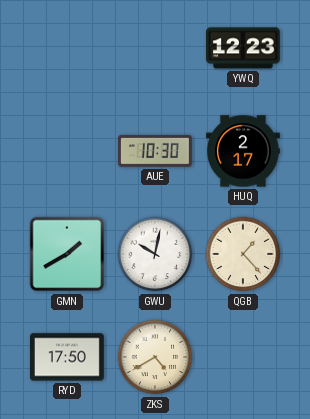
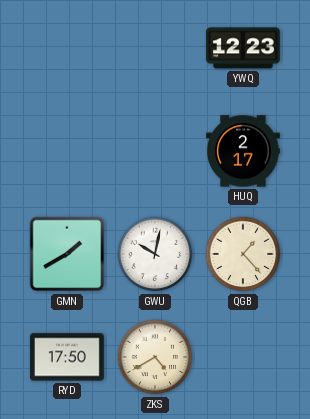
AUE: 10:30 -> none (156, 151)
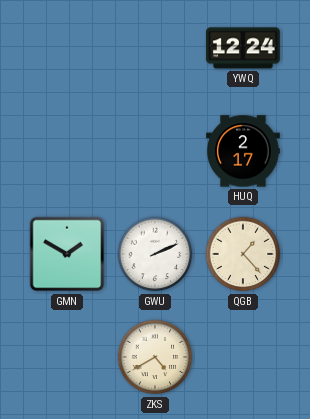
YWQ: 12:23 -> 12:24 (244, 48)
GMN: 1:40 -> 1:50 (67, 254)
GWU: 10:02 -> 2:11 (155, 254)
RYD: 17:50 -> none (68, 357)
